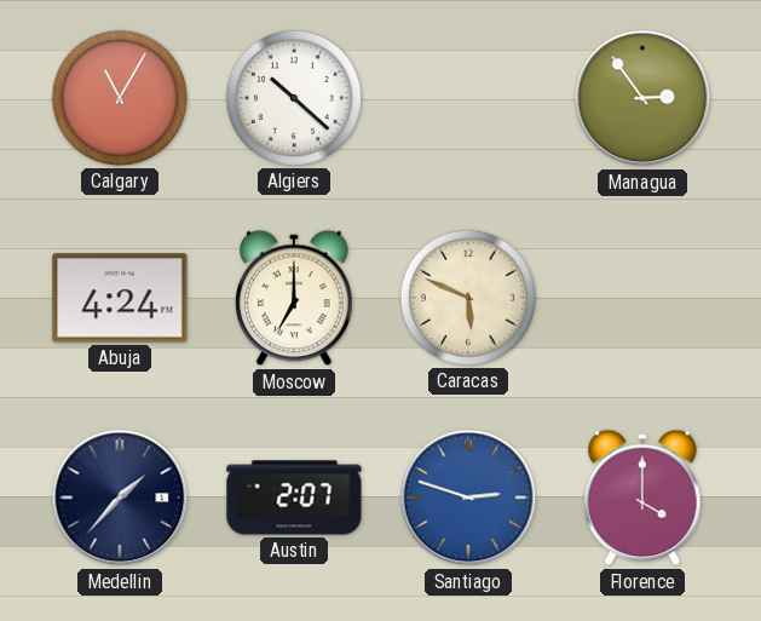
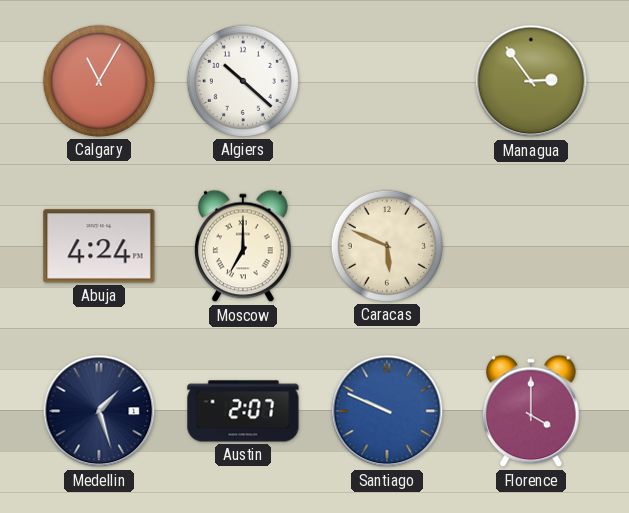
Medellin: 1:37 -> 1:27 (99, 411)
Santiago: 2:48 -> 9:49 (387, 411)
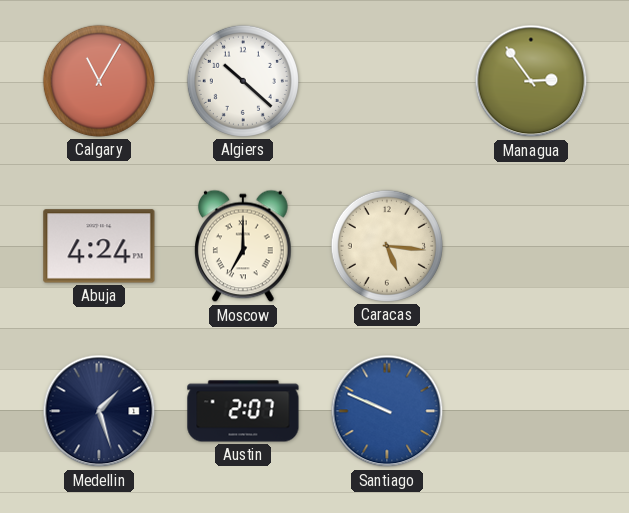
Caracas: 5:49 -> 5:16 (387, 246)
Florence: 4:00 -> none (532, 411)
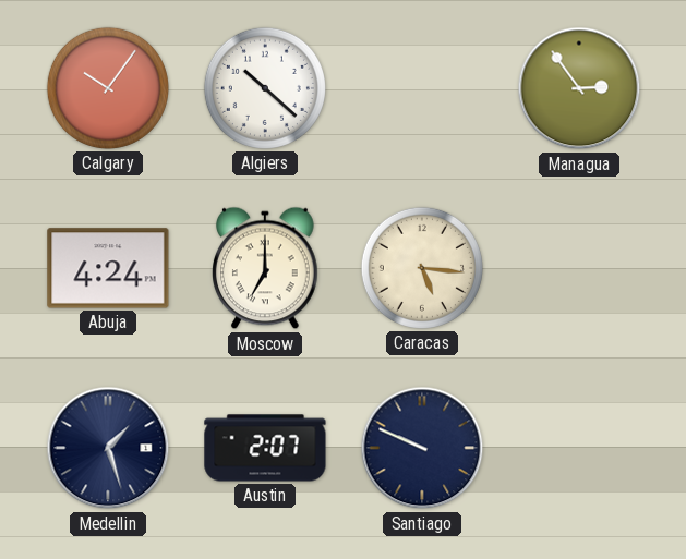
Calgary: 11:05 -> 10:06 (108, 88)
Santiago dial: blue -> navy (422, 448)
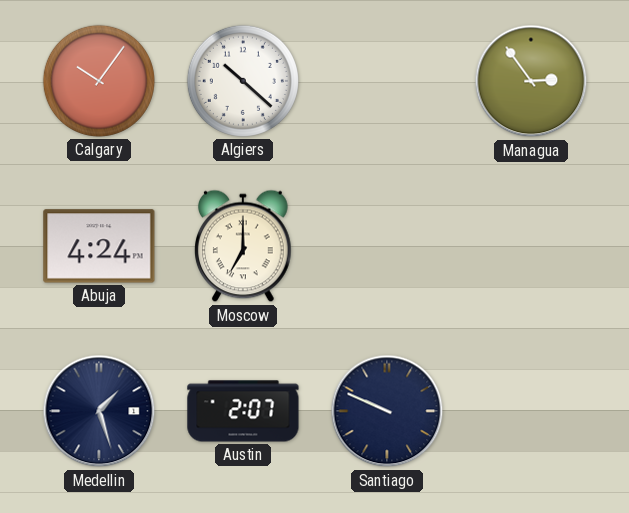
Caracas: 5:16 -> none (422, 268)
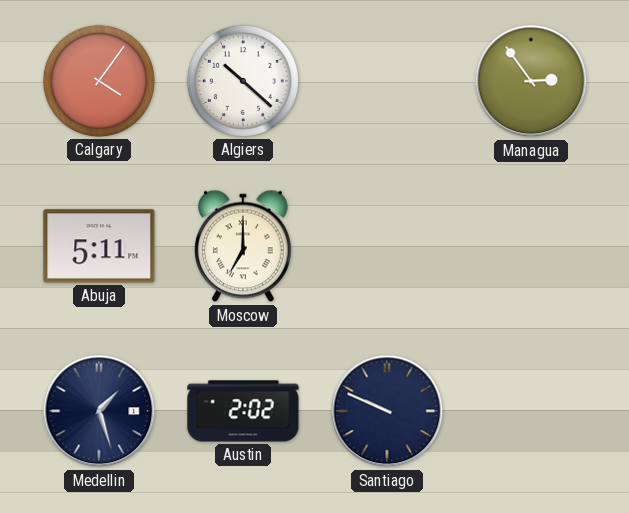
Calgary: 10:06 -> 4:06 (99, 81)
Abuja: 4:24 -> 5:11 (99, 246)
Austin: 2:07 -> 2:02 (243, 411)
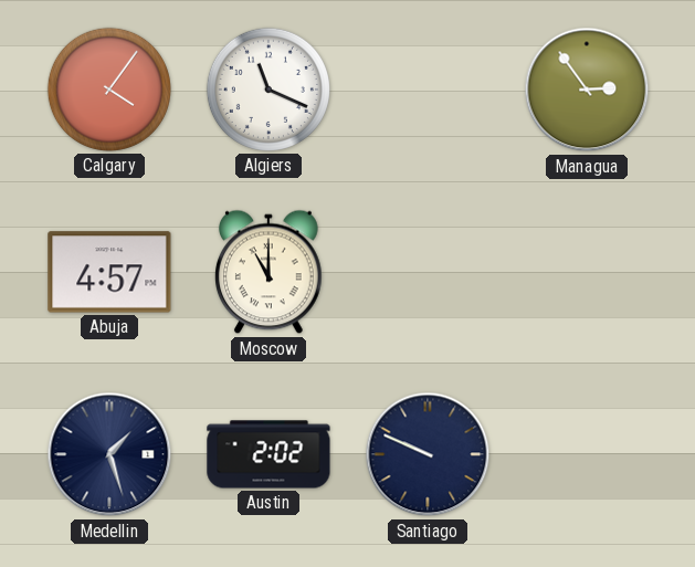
Algiers: 10:22 -> 11:19 (268, 90)
Abuja: 5:11 -> 4:57 (109, 272)
Moscow: 7:00 -> 11:00 (270, 272)
